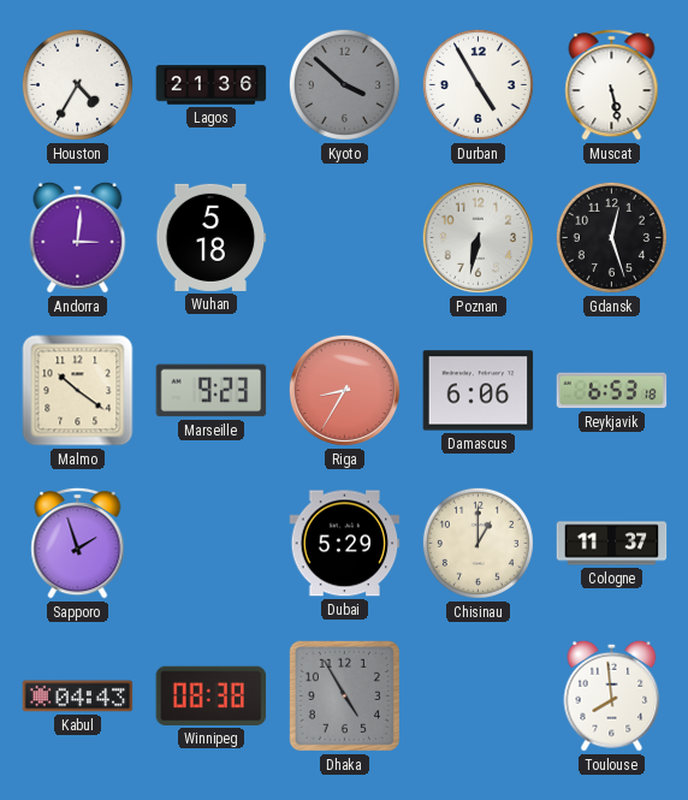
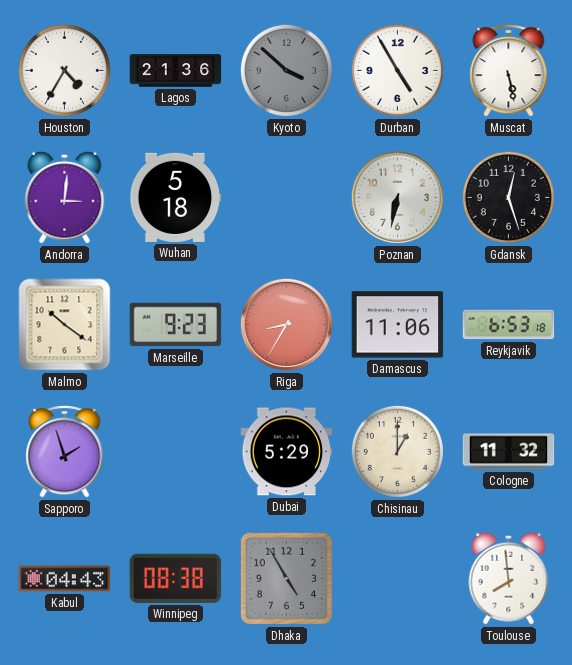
Damascus: 6:06 -> 11:06 (398, 325)
Cologne: 11:37 -> 11:32 (509, 452)
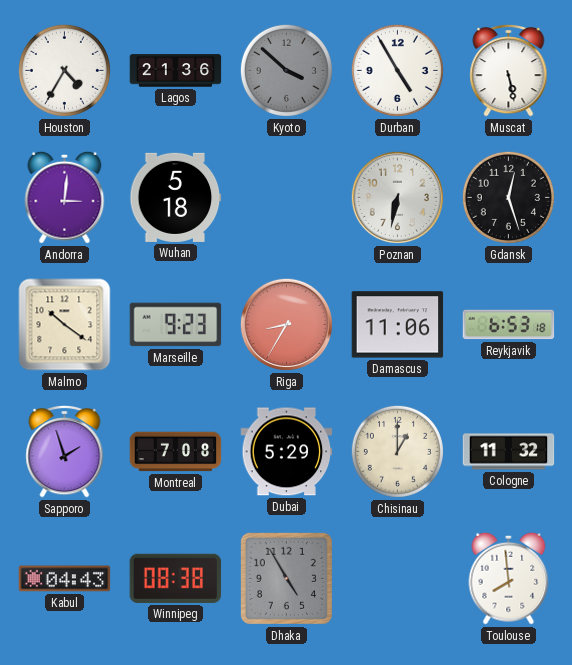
Montreal: none -> 7:08 (176, 452)
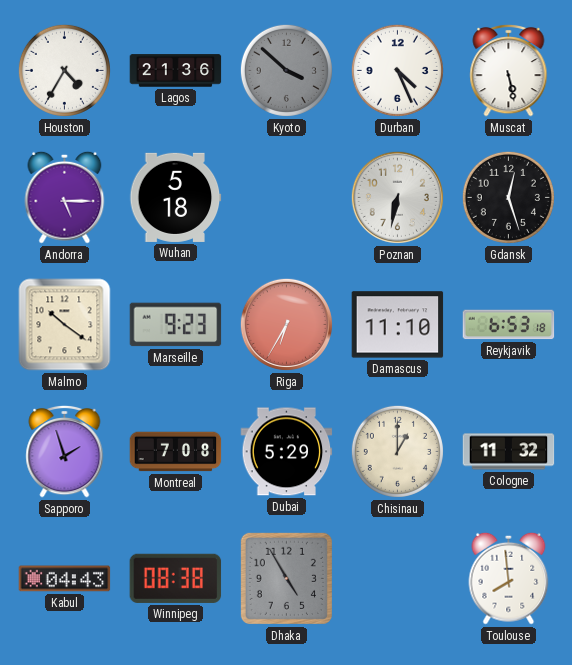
Durban: 4:55 -> 4:26 (397, 70)
Andorra: 3:01 -> 5:15 (65, 197)
Riga: 8:35 -> 6:35 (286, 324)
Damascus: 11:06 -> 11:10 (398, 325)
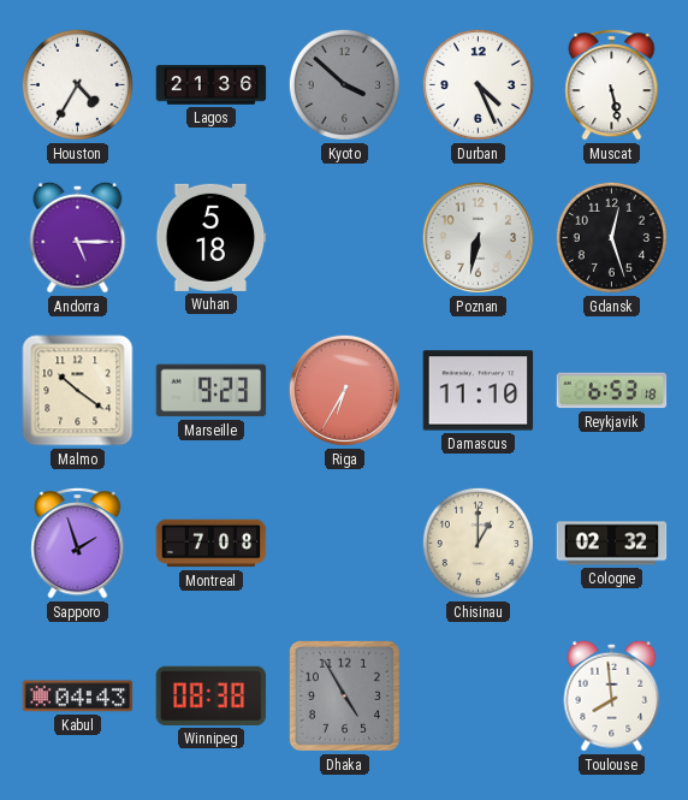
Dubai: 5:29 -> none (287, 452)
Cologne: 11:32 -> 02:32 (612, 544)
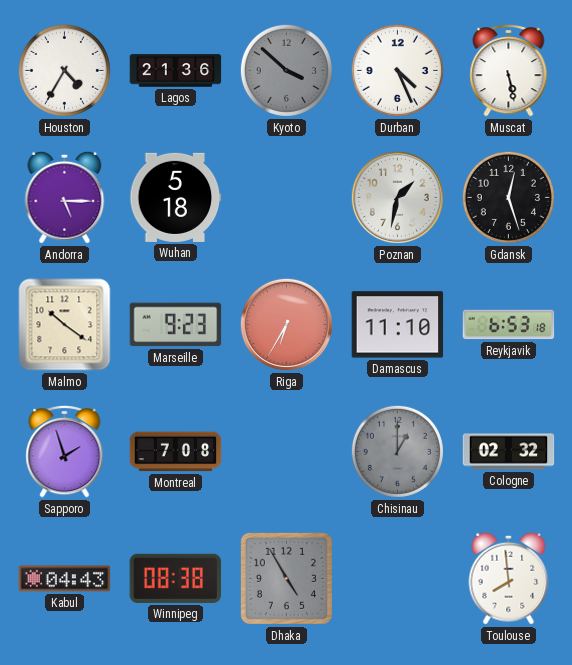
Poznan: 6:32 -> 1:32 (397, 197)
Chisinau dial: cream -> grey (397, 451)
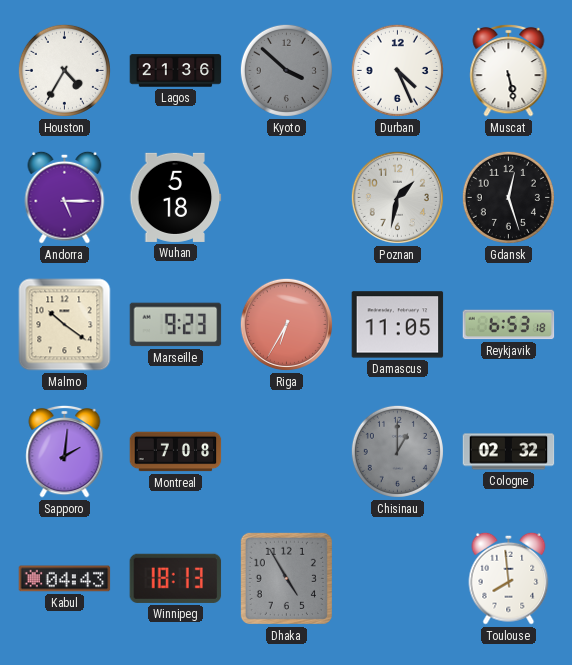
Damascus: 11:10 -> 11:05 (398, 325)
Sapporo: 1:57 -> 2:01 (65, 451)
Winnipeg: 08:38 -> 18:13 (176, 578)
